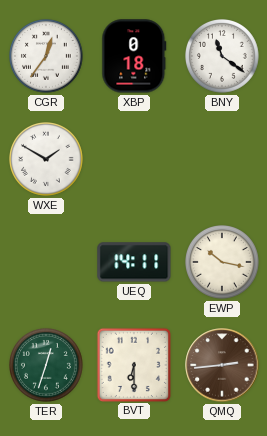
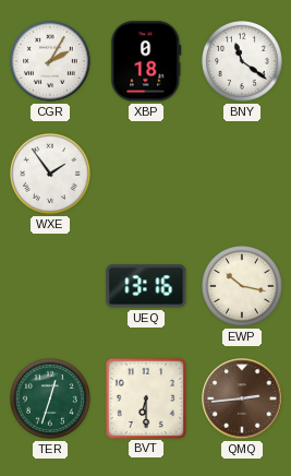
CGR: 12:36 -> 2:05 (51, 62)
WXE: 1:50 -> 1:54 (51, 175)
UEQ: 14:11 -> 13:16 (146, 286)
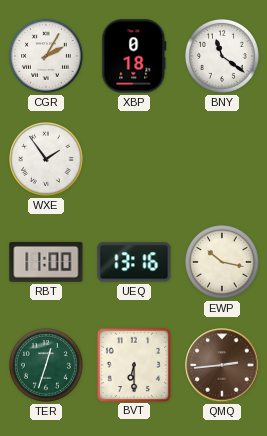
RBT: none -> 11:00 (46, 262)
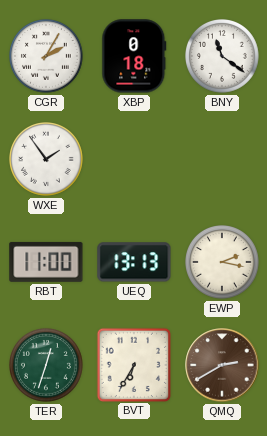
UEQ: 13:16 -> 13:13 (134, 262)
EWP: 10:17 -> 2:17 (223, 263)
BVT: 6:30 -> 6:35 (133, 364)
QMQ: 2:44 -> 2:40 (222, 365)
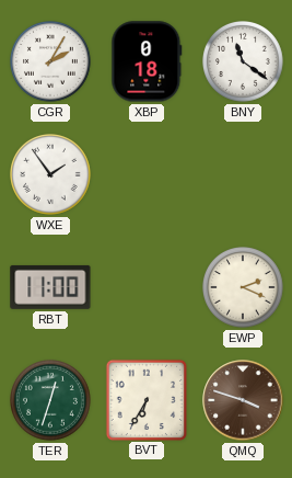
UEQ: 13:13 -> none (134, 262)
EWP: 2:17 -> 2:19 (244, 288)
QMQ: 2:40 -> 3:48 (243, 400)
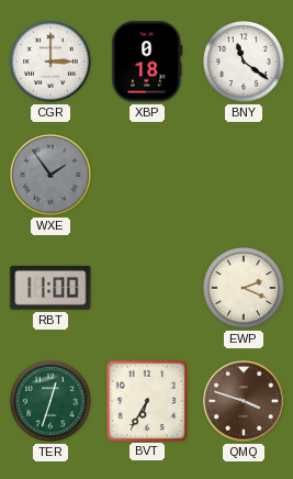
CGR: 2:05 -> 3:00 (52, 63)
WXE dial: white -> grey (52, 176)
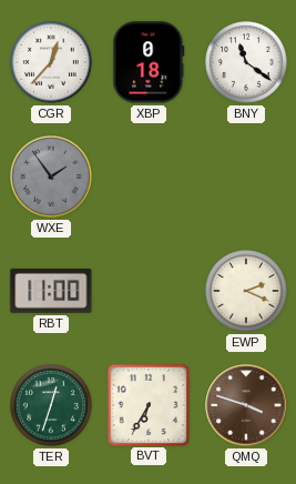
CGR: 3:00 -> 12:37 (52, 63)
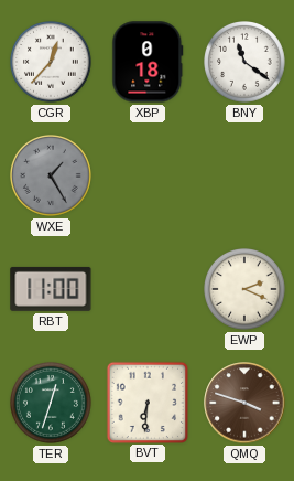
WXE: 1:54 -> 1:25 (52, 177)
BVT: 6:35 -> 6:31 (146, 402)
